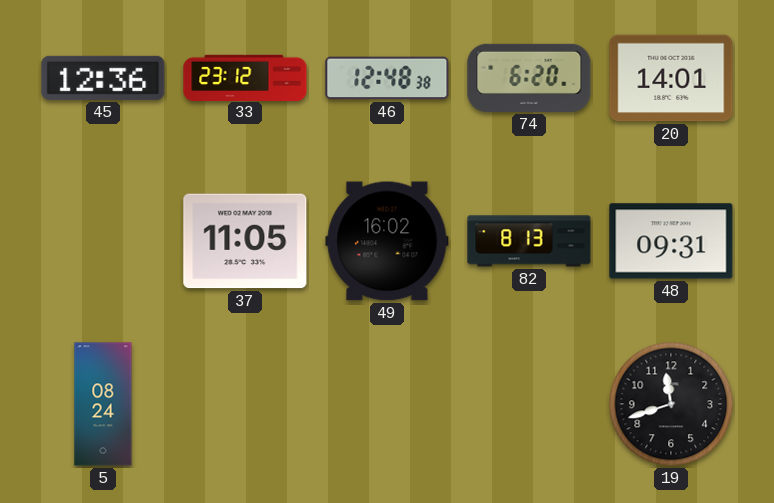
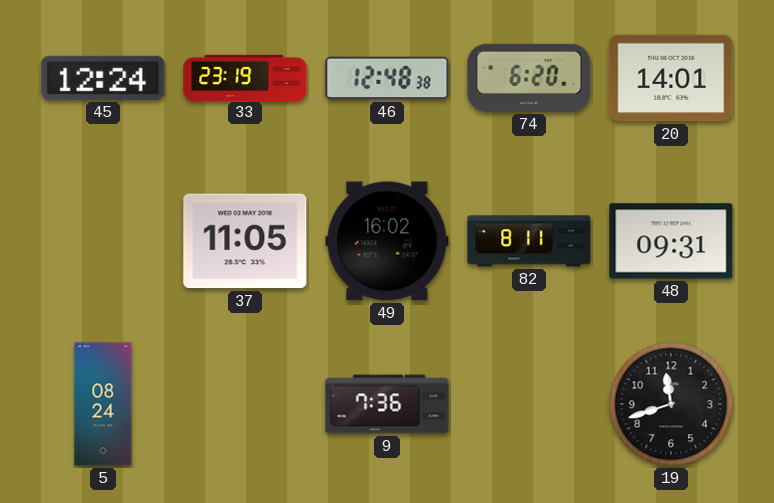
45: 12:36 -> 12:24 (103, 78)
33: 23:12 -> 23:19 (245, 77)
82: 8:13 -> 8:11 (529, 241)
9: none -> 7:36 (387, 404)
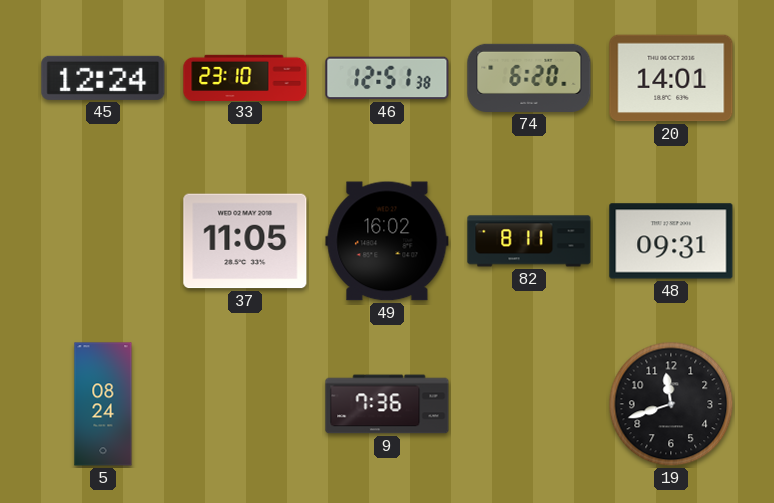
33: 23:19 -> 23:10 (245, 77)
46: 12:48 -> 12:51 (387, 78)
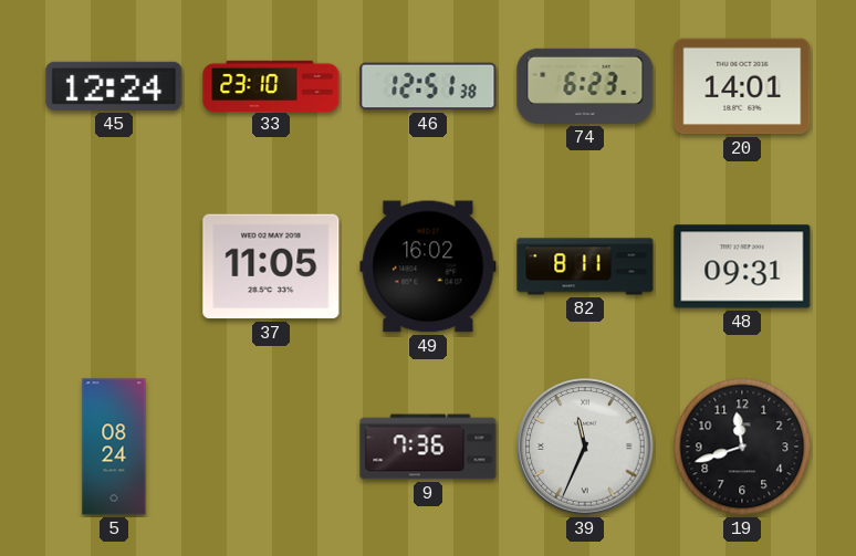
74: 6:20 -> 6:23 (585, 86)
39: none -> 11:34 (585, 447)
